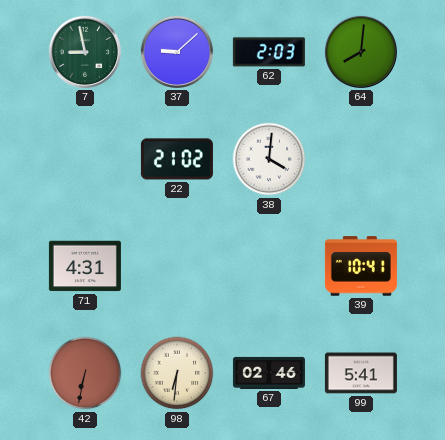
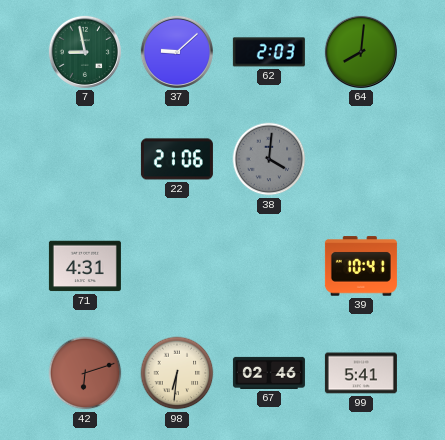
22: 21:02 -> 21:06 (177, 159)
38 dial: white -> grey (269, 159)
42: 6:32 -> 6:12 (85, 373)
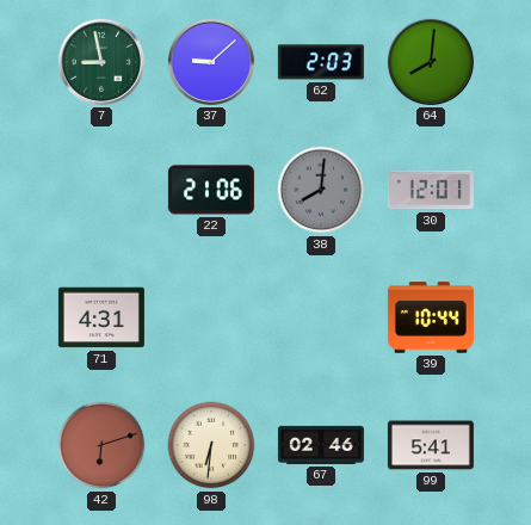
38: 4:01 -> 8:01 (321, 190)
30: none -> 12:01 (431, 190)
39: 10:41 -> 10:44 (431, 317)
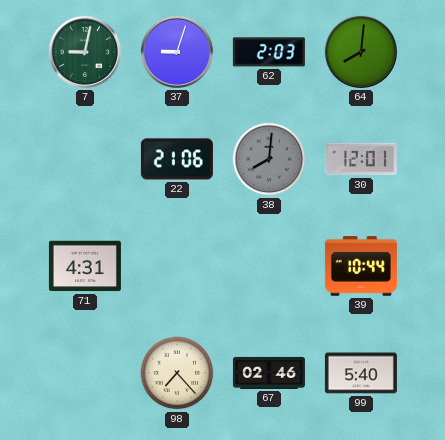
7: 8:58 -> 9:02 (85, 52)
37: 9:08 -> 9:03 (177, 52)
42: 6:12 -> none (101, 445)
98: 6:31 -> 7:23 (177, 373)
99: 5:41 -> 5:40 (361, 373)
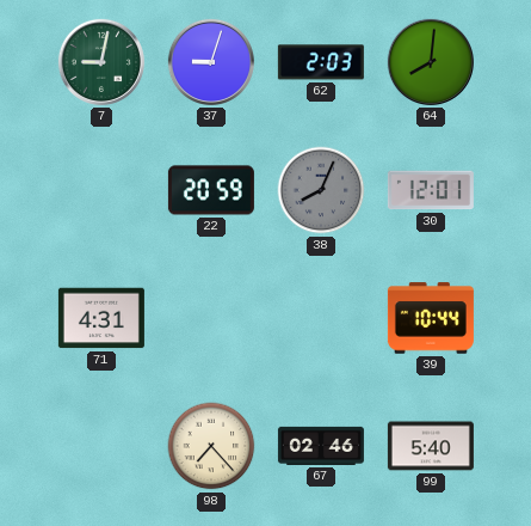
22: 21:06 -> 20:59 (211, 190)
38: 8:01 -> 8:04 (321, 190)
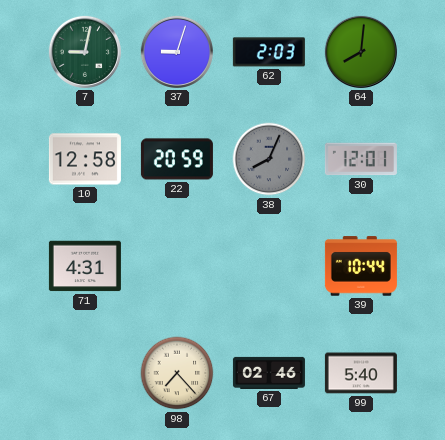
10: none -> 12:58 (85, 159)
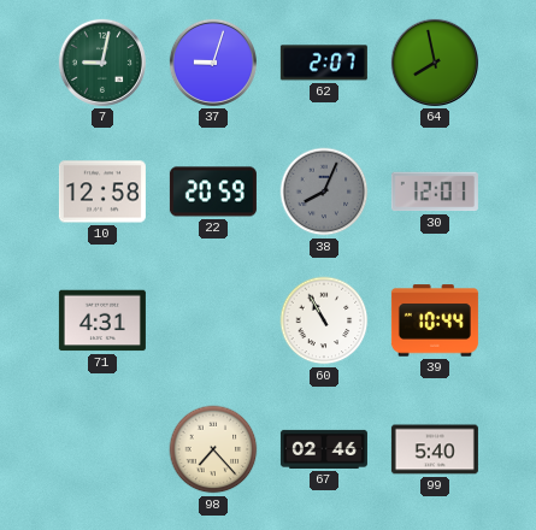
62: 2:03 -> 2:07 (324, 63)
64: 8:01 -> 7:58 (435, 63)
60: none -> 10:55 (324, 320)
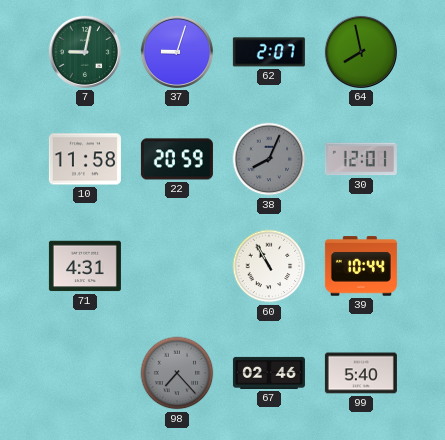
10: 12:58 -> 11:58 (85, 159)
98 dial: cream -> grey (177, 373)
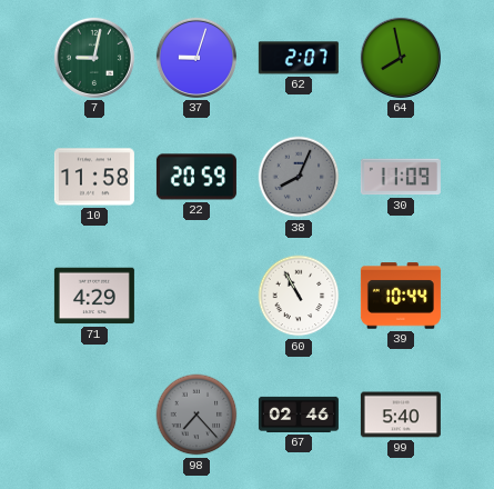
30: 12:01 -> 11:09 (401, 177)
71: 4:31 -> 4:29 (94, 296)
